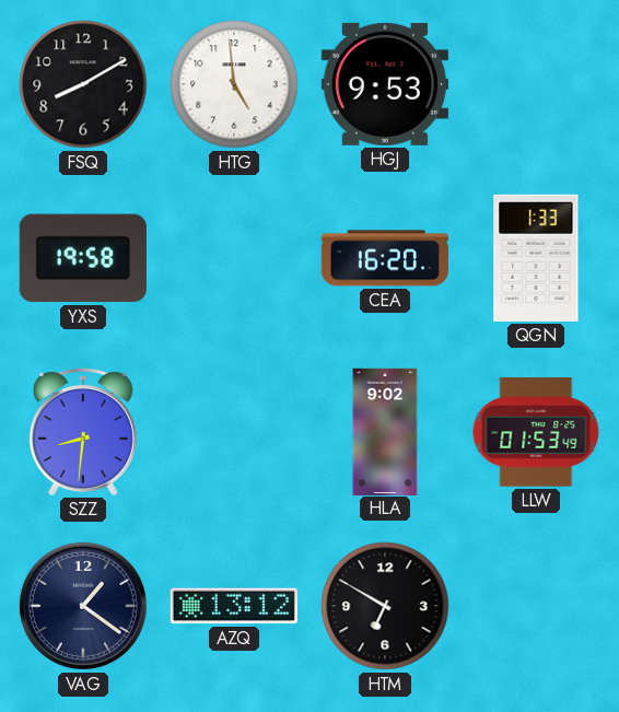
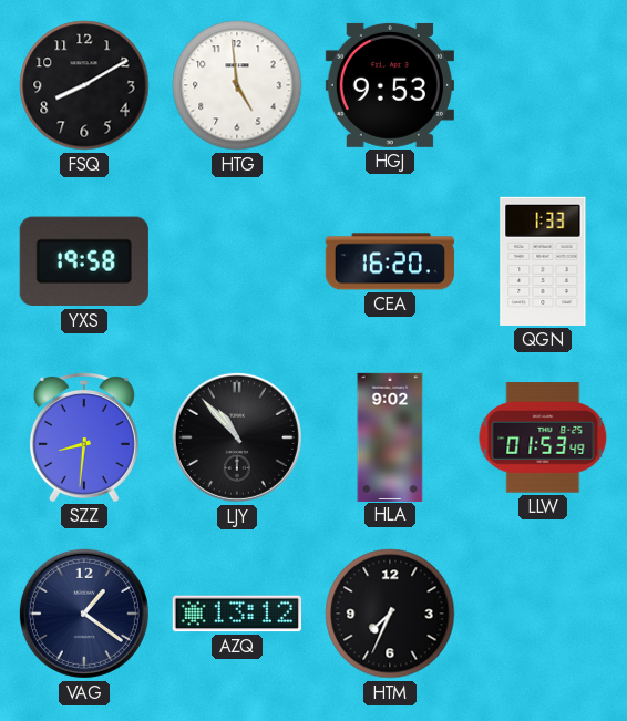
LJY: none -> 10:53 (237, 437)
HTM: 6:50 -> 7:34 (390, 614)
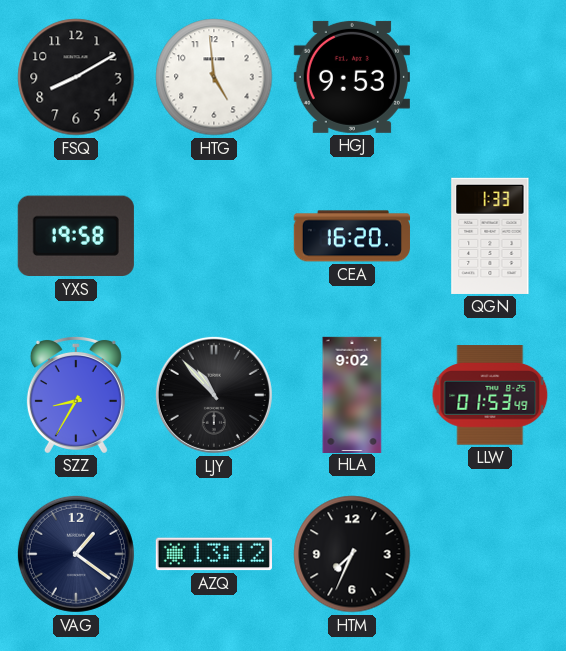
SZZ: 8:31 -> 8:35 (76, 394)
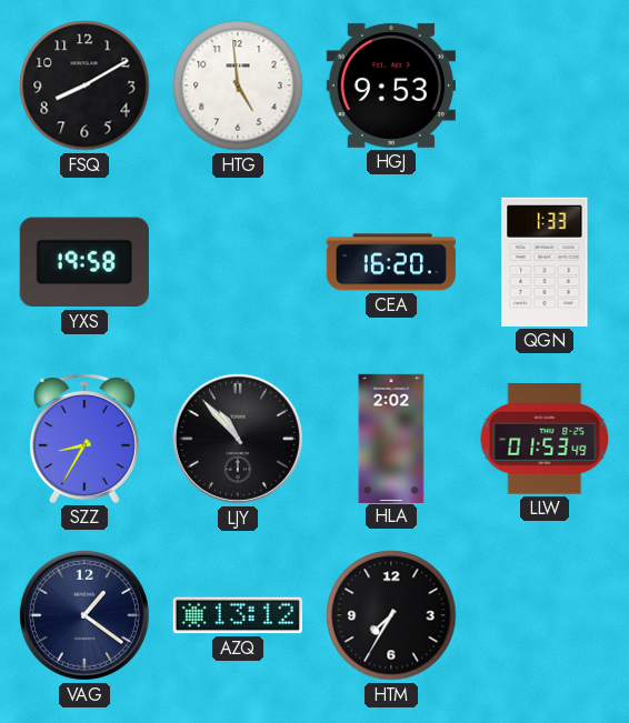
HLA: 9:02 -> 2:02 (391, 438)
HTM: 7:34 -> 7:35 (391, 615)
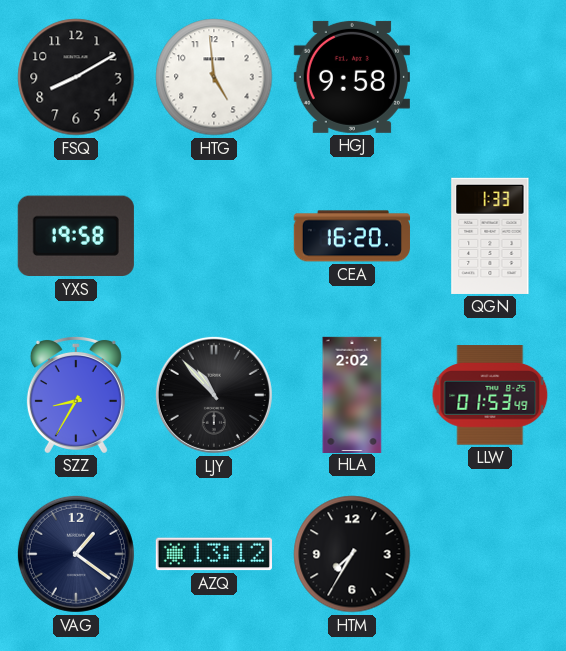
HGJ: 9:53 -> 9:58 (352, 77)
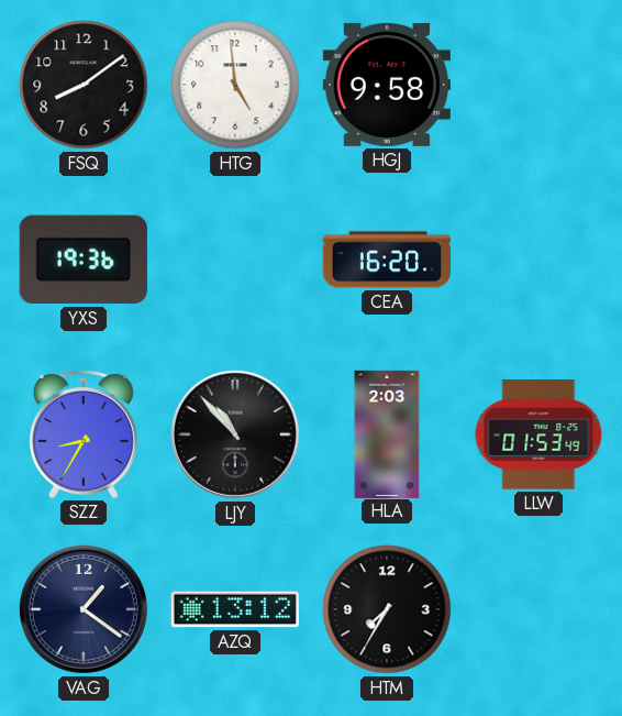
FSQ: 8:10 -> 8:09 (84, 85)
YXS: 19:58 -> 19:36 (84, 260)
QGN: 1:33 -> none (490, 236)
HLA: 2:02 -> 2:03 (387, 433)
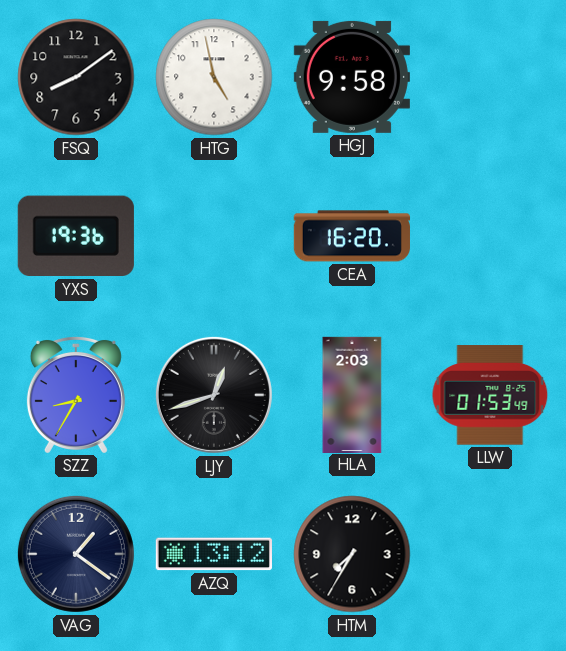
HTG: 4:59 -> 4:58 (214, 77)
LJY: 10:53 -> 12:42 (214, 395)
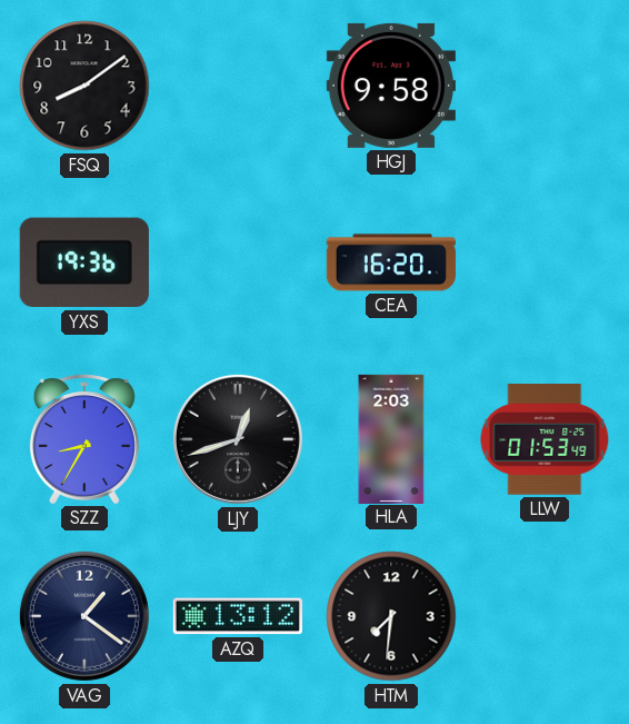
HTG: 4:58 -> none (214, 77)
HTM: 7:35 -> 7:31 (391, 616)
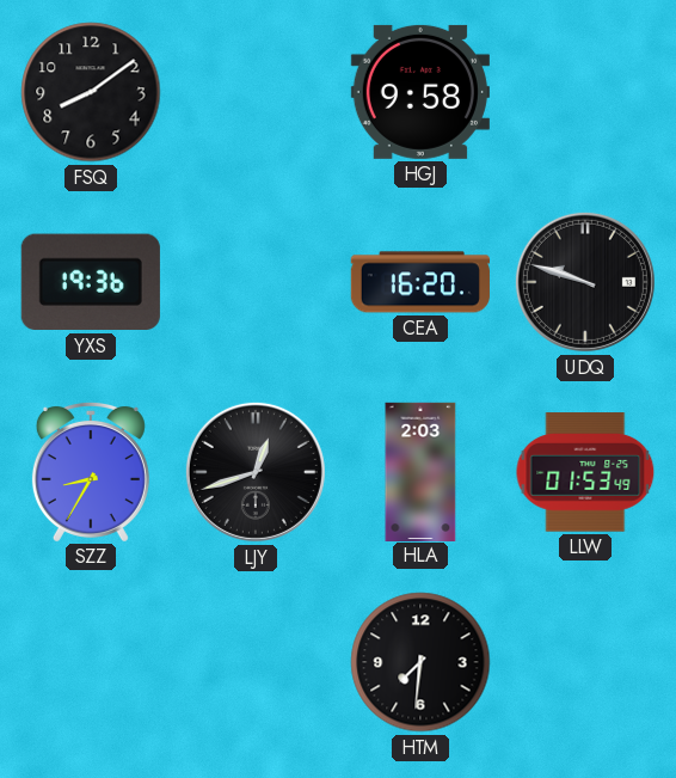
UDQ: none -> 9:48 (585, 282)
VAG: 1:21 -> none (84, 616)
AZQ: 13:12 -> none (238, 616)
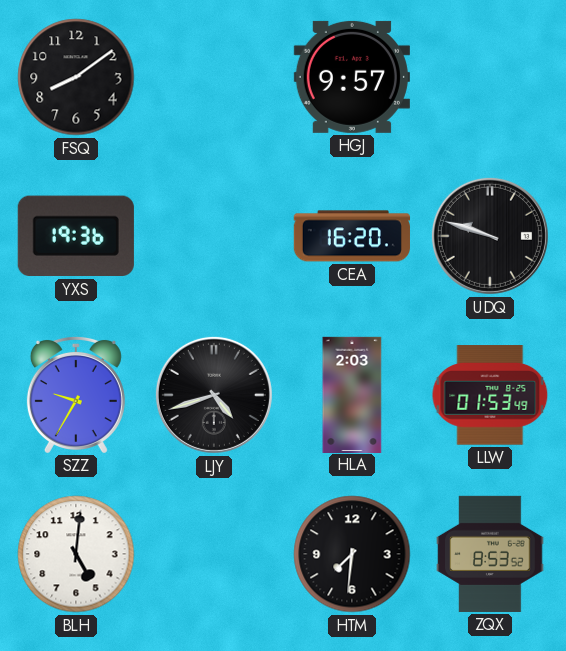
HGJ: 9:58 -> 9:57 (352, 77)
SZZ: 8:35 -> 9:35 (76, 394)
LJY: 12:42 -> 4:42 (214, 395)
BLH: none -> 5:01 (76, 554)
ZQX: none -> 8:53 (490, 554)
